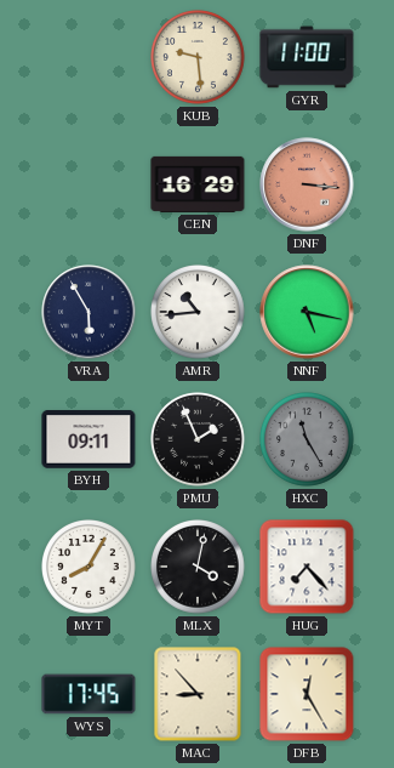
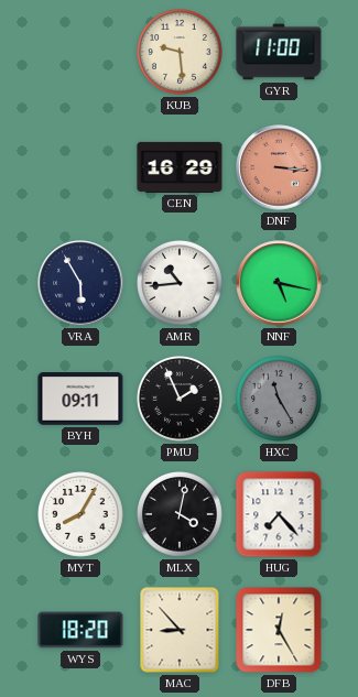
WYS: 17:45 -> 18:20 (80, 630)
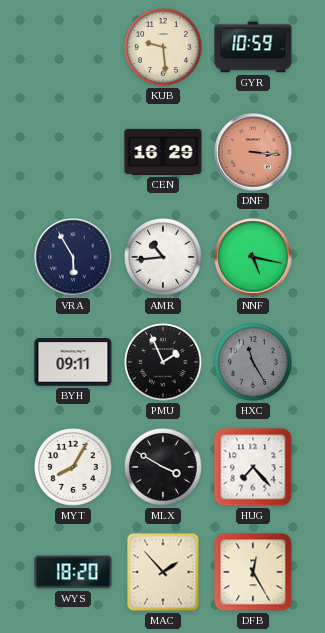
GYR: 11:00 -> 10:59 (253, 47)
MLX: 4:02 -> 3:50 (164, 468)
MAC: 8:53 -> 1:53 (163, 572)
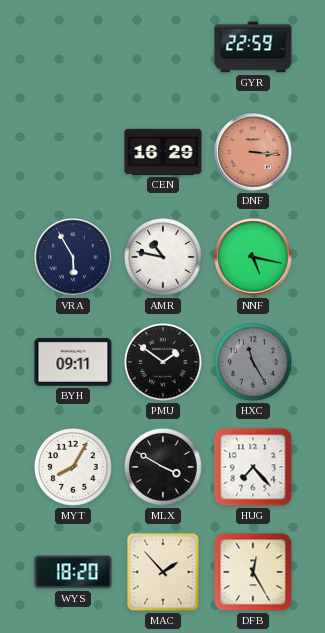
KUB: 9:29 -> none (164, 48)
GYR: 10:59 -> 22:59 (253, 47)
AMR: 10:44 -> 10:47 (164, 258)
PMU: 1:56 -> 1:51 (164, 363)
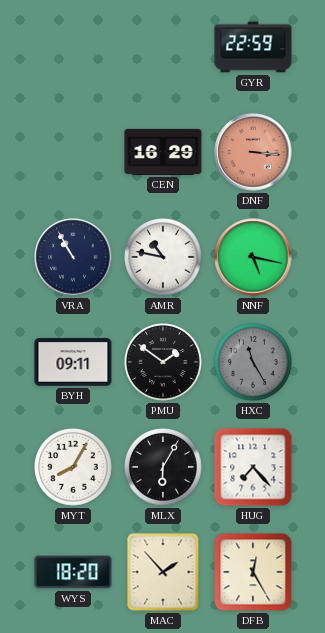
VRA: 5:55 -> 10:55 (73, 257)
MLX: 3:50 -> 6:05 (164, 468)
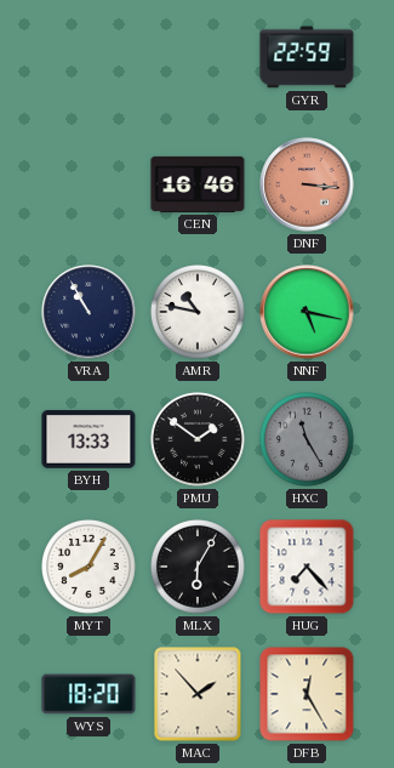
CEN: 16:29 -> 16:46 (198, 184)
BYH: 09:11 -> 13:33 (88, 439)
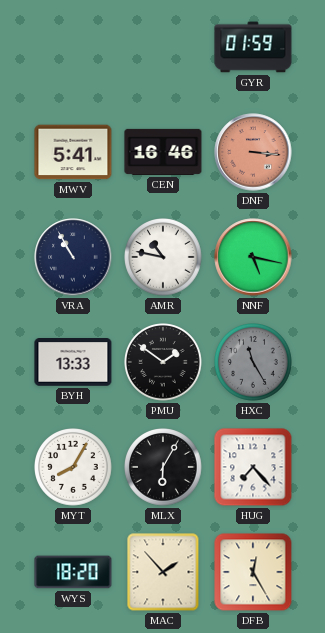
GYR: 22:59 -> 01:59 (253, 47)
MWV: none -> 5:41 (73, 152)
